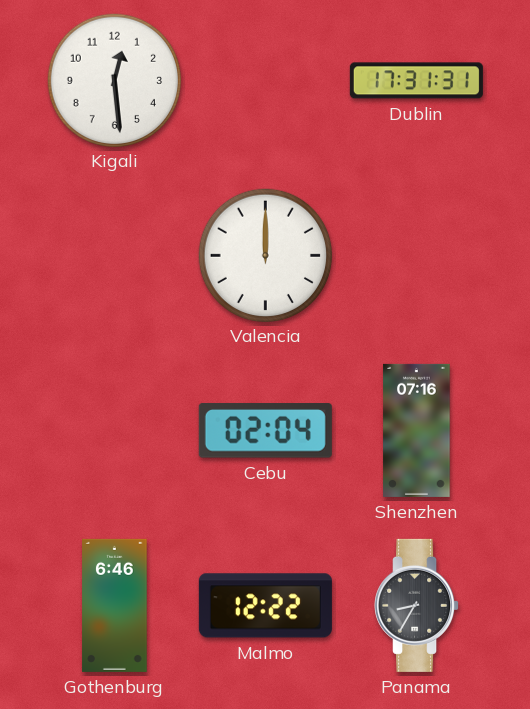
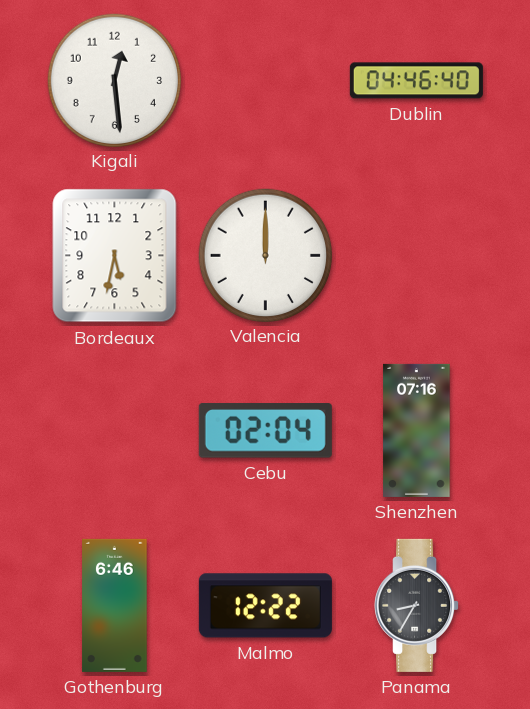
Dublin: 17:31 -> 04:46 (416, 81)
Bordeaux: none -> 5:32 (115, 256)
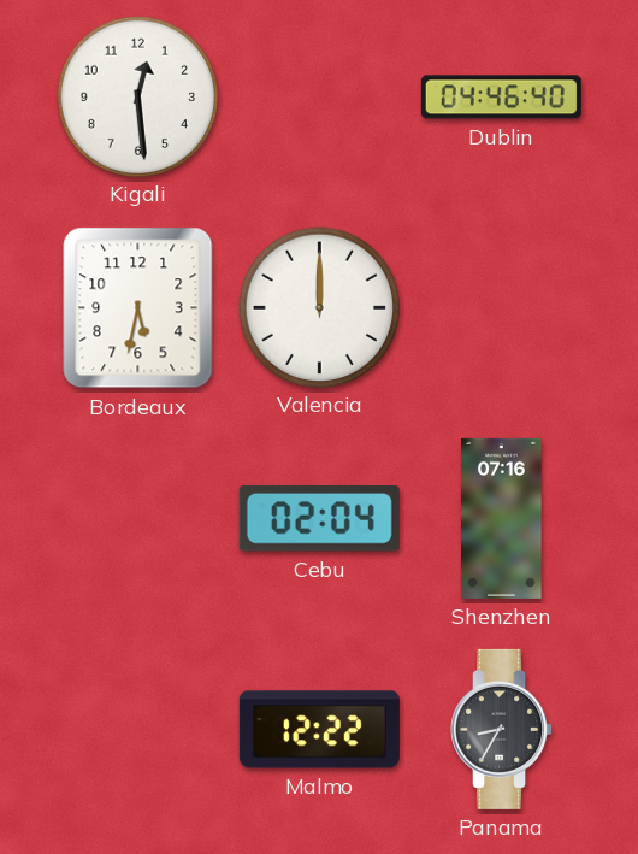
Gothenburg: 6:46 -> none (115, 605)
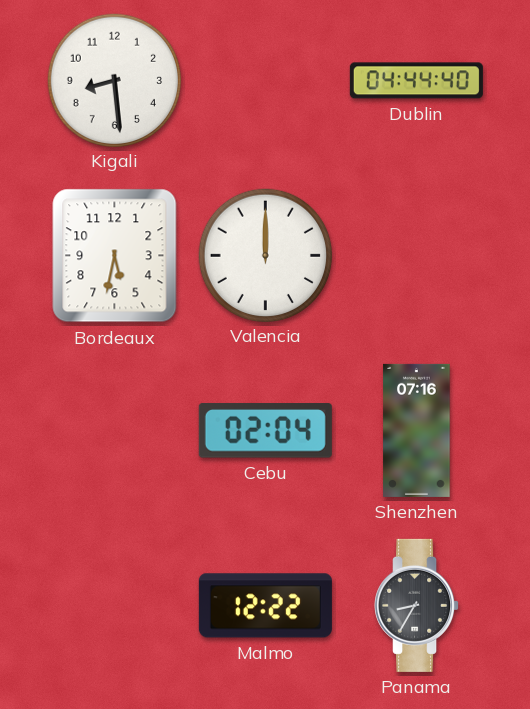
Kigali: 12:29 -> 8:29 (114, 80)
Dublin: 04:46 -> 04:44 (416, 81)
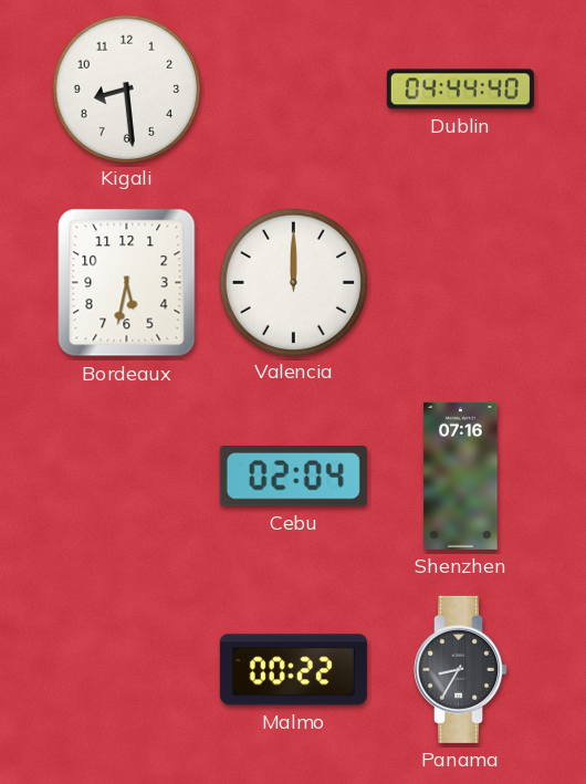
Malmo: 12:22 -> 00:22 (293, 670)
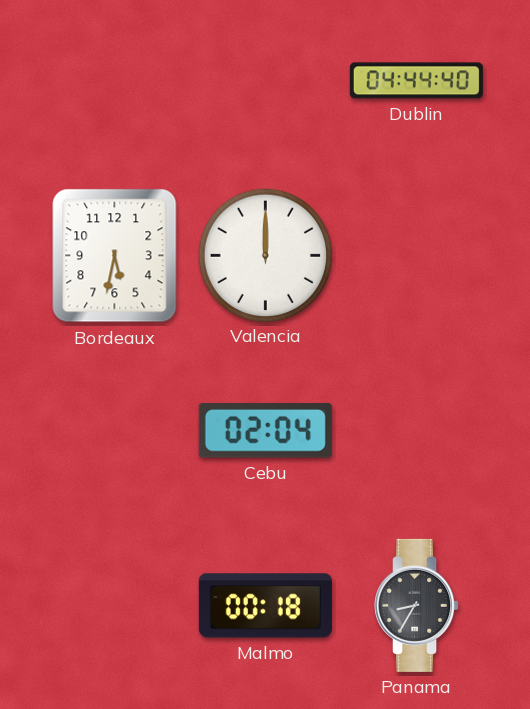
Kigali: 8:29 -> none (126, 88)
Shenzhen: 07:16 -> none (461, 475)
Malmo: 00:22 -> 00:18 (265, 606)
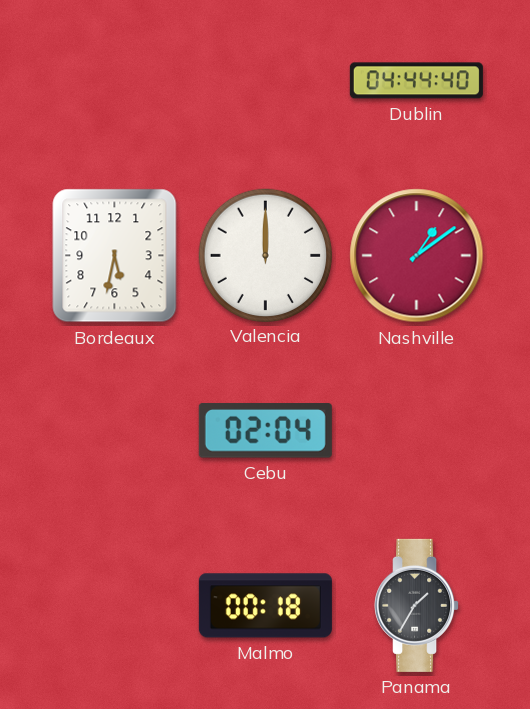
Nashville: none -> 1:09 (417, 256)
Panama: 8:35 -> 1:35 (417, 605)
